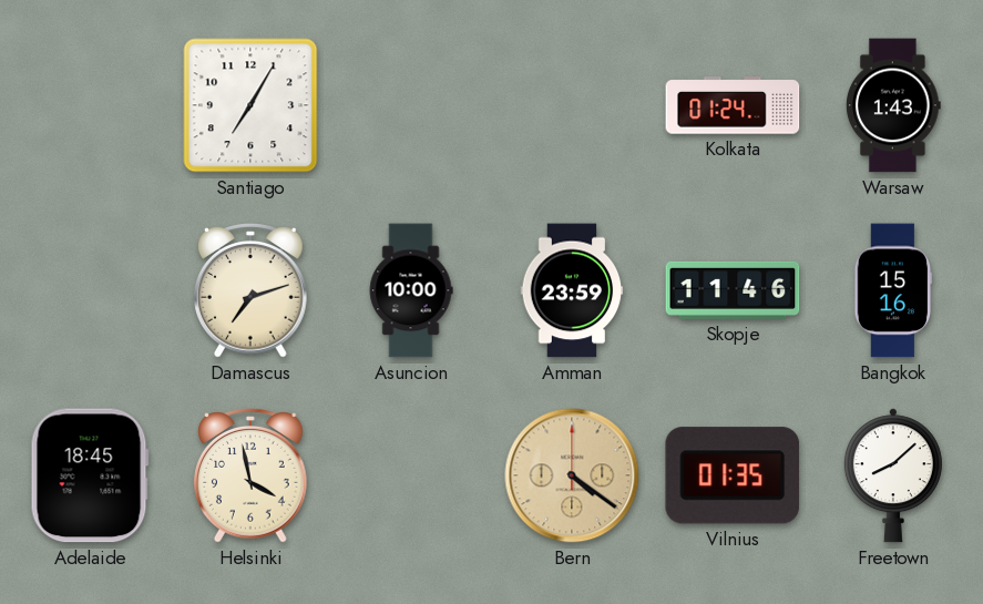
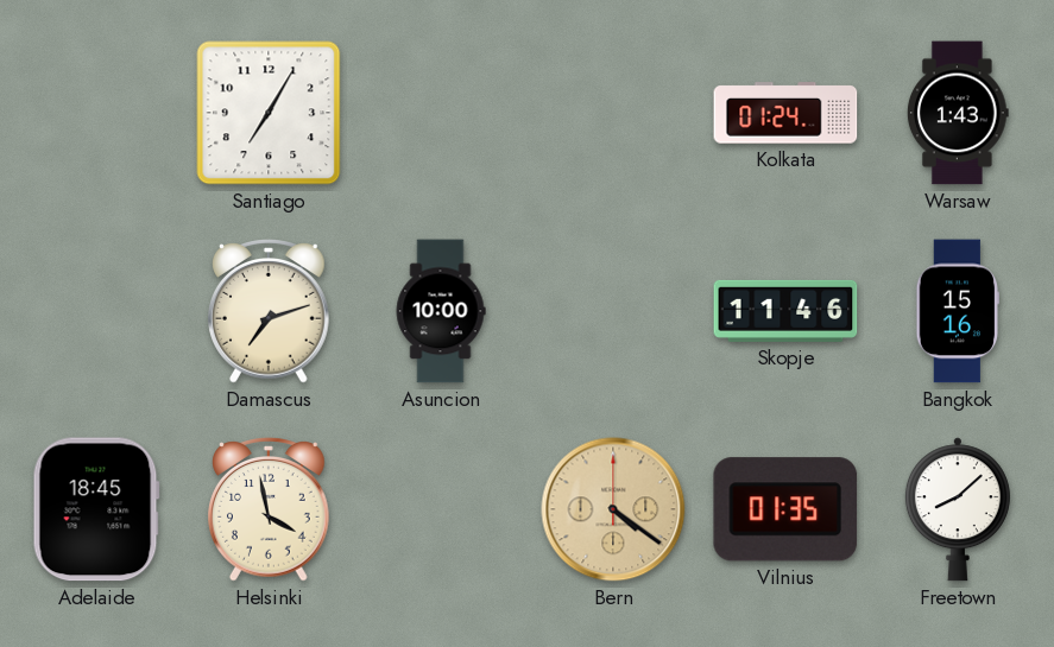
Amman: 23:59 -> none (572, 290)
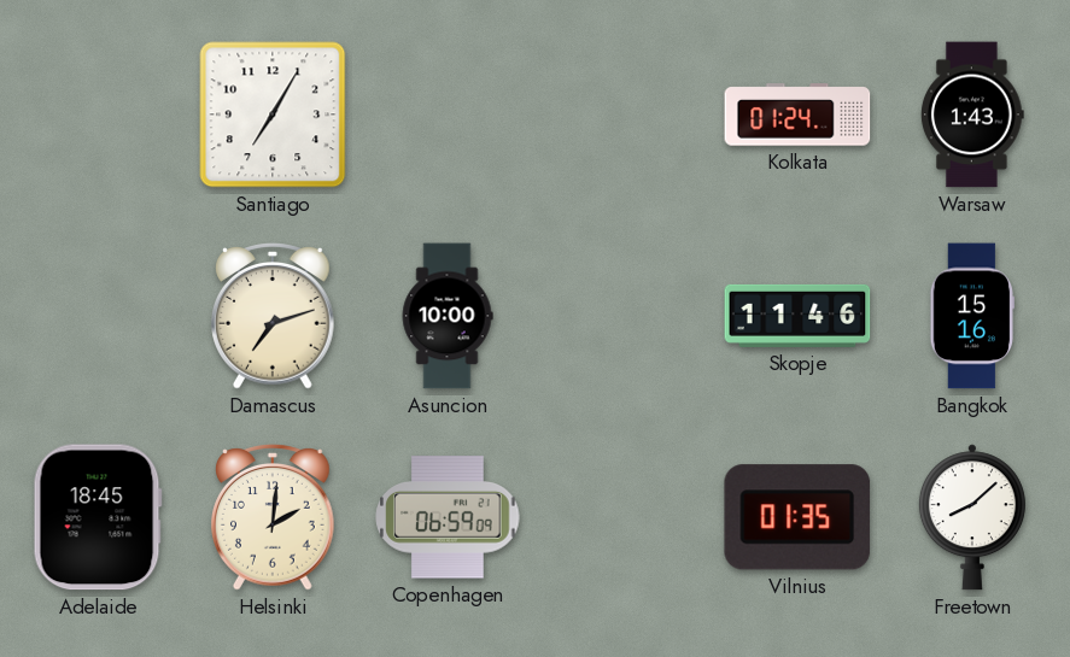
Helsinki: 3:58 -> 2:01 (274, 517)
Copenhagen: none -> 06:59 (448, 517)
Bern: 4:21 -> none (613, 509)
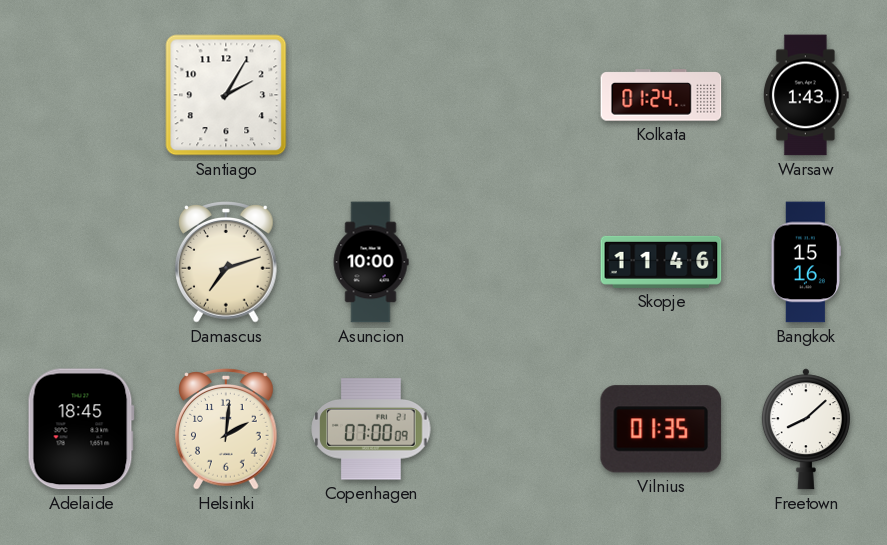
Santiago: 7:05 -> 2:05 (226, 95)
Copenhagen: 06:59 -> 07:00 (371, 429)
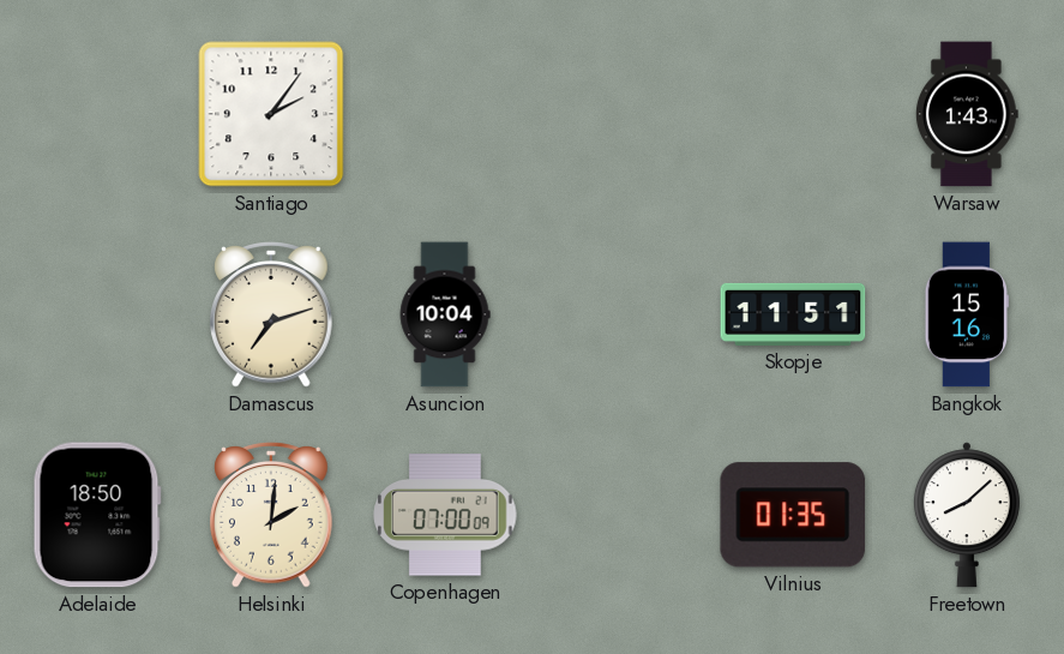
Santiago: 2:05 -> 2:06 (271, 114)
Kolkata: 01:24 -> none (661, 95)
Asuncion: 10:00 -> 10:04 (445, 314)
Skopje: 11:46 -> 11:51 (793, 314)
Adelaide: 18:45 -> 18:50 (97, 515)
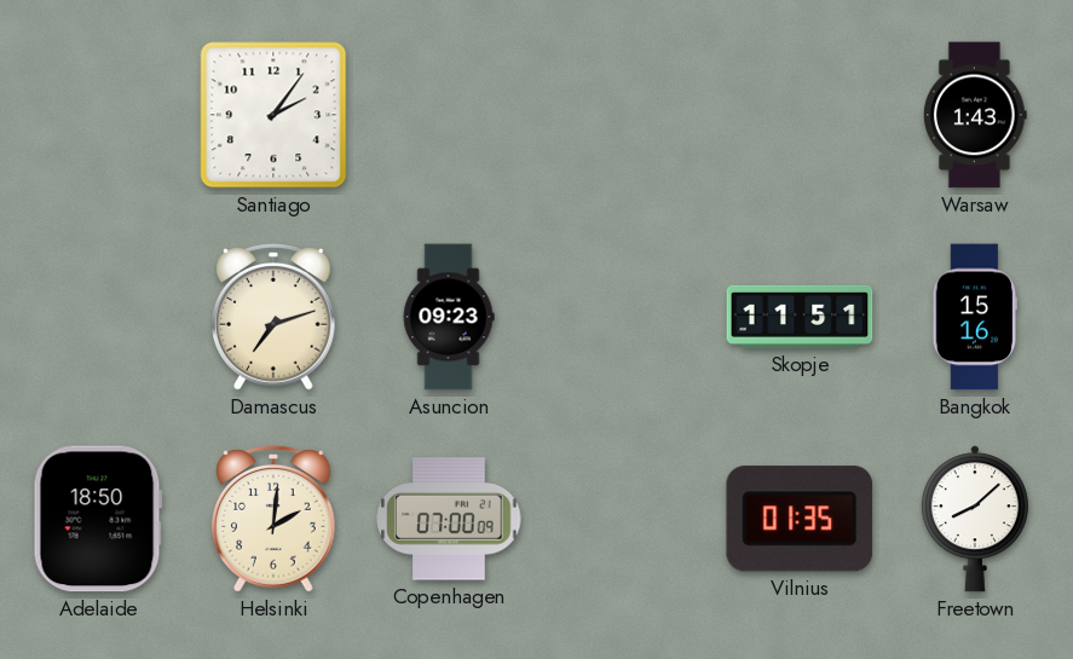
Asuncion: 10:04 -> 09:23 (449, 317)
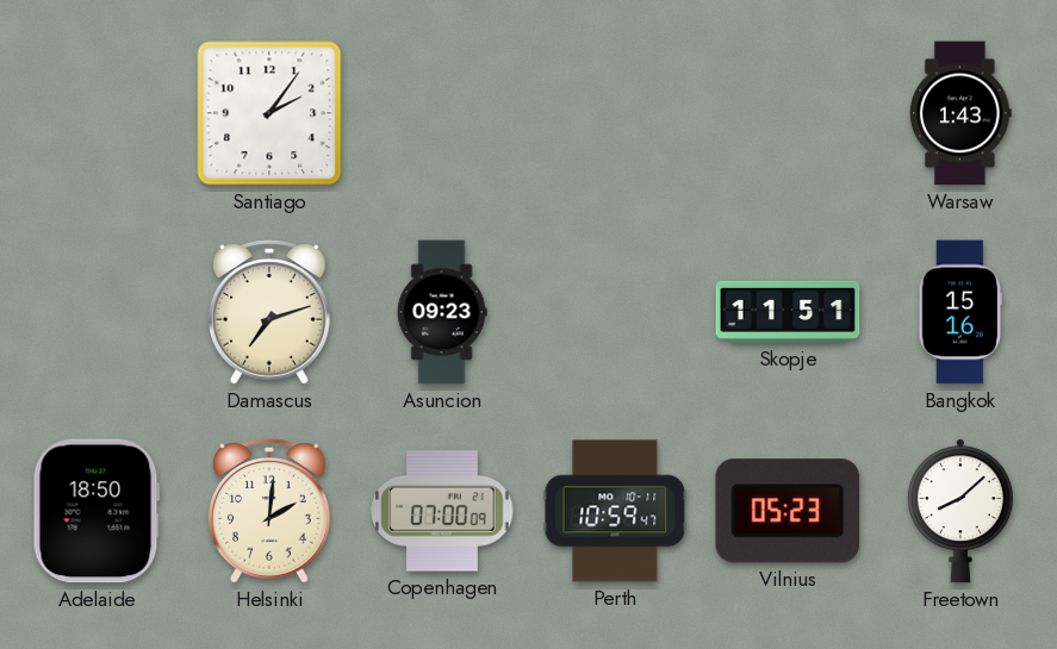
Perth: none -> 10:59 (615, 511)
Vilnius: 01:35 -> 05:23 (788, 511)
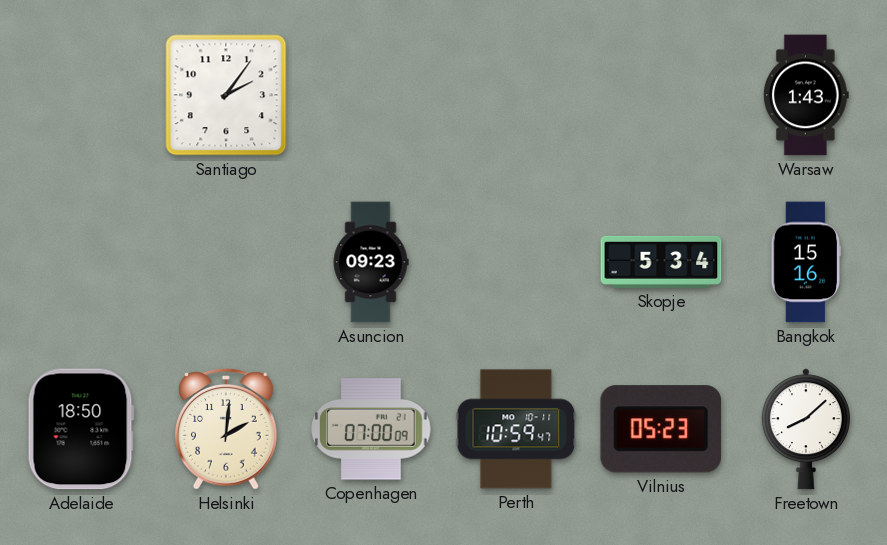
Damascus: 7:12 -> none (271, 312)
Skopje: 11:51 -> 5:34 (661, 262)
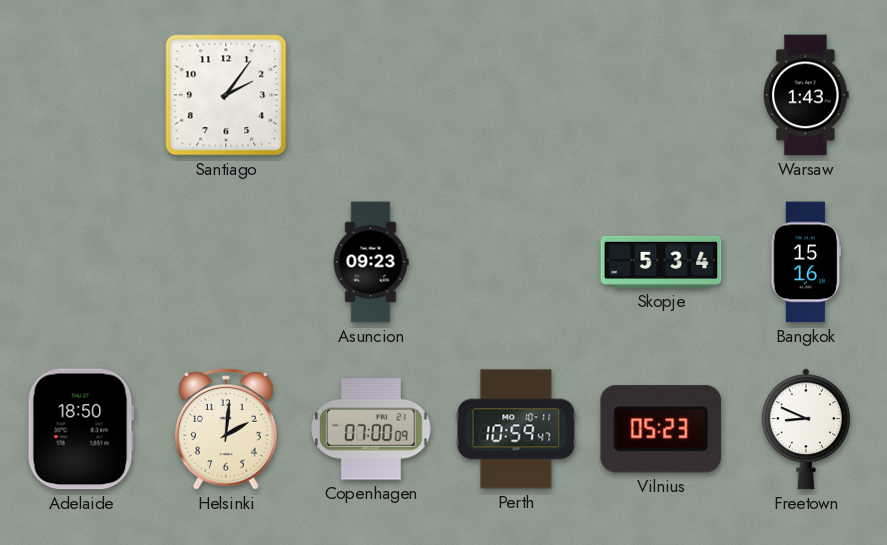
Freetown: 8:08 -> 8:49 (806, 429)
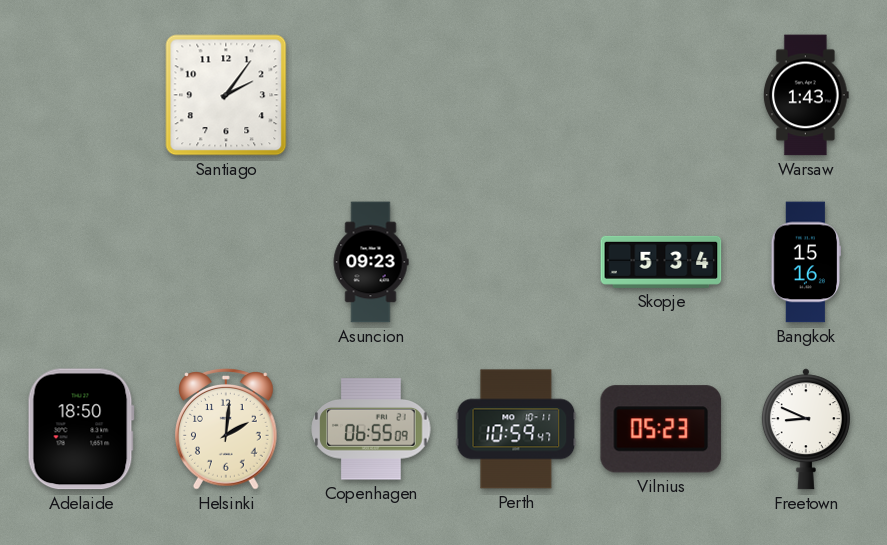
Copenhagen: 07:00 -> 06:55 (371, 429)
